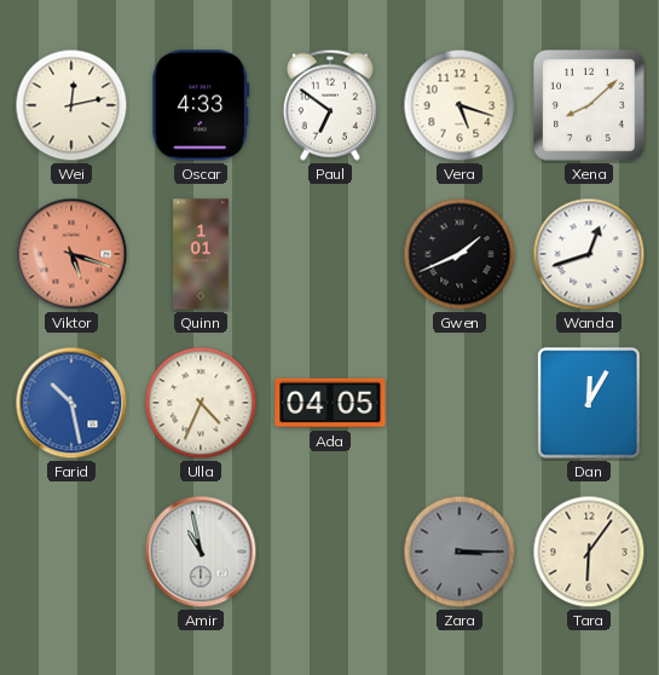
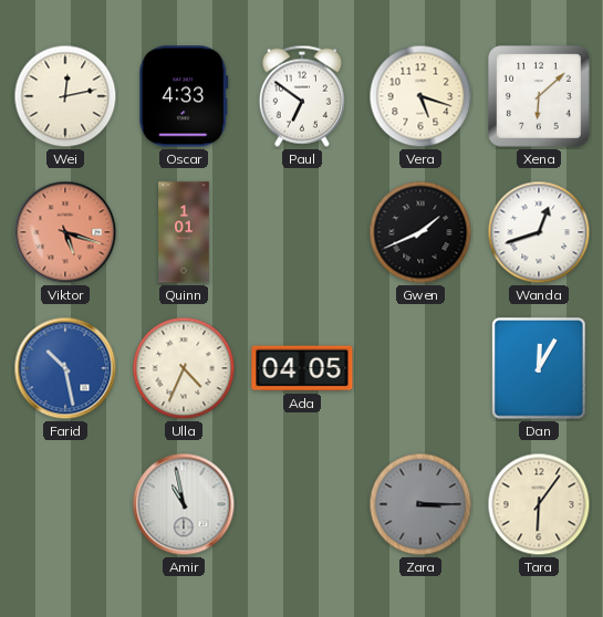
Xena: 8:08 -> 6:08 (540, 97)
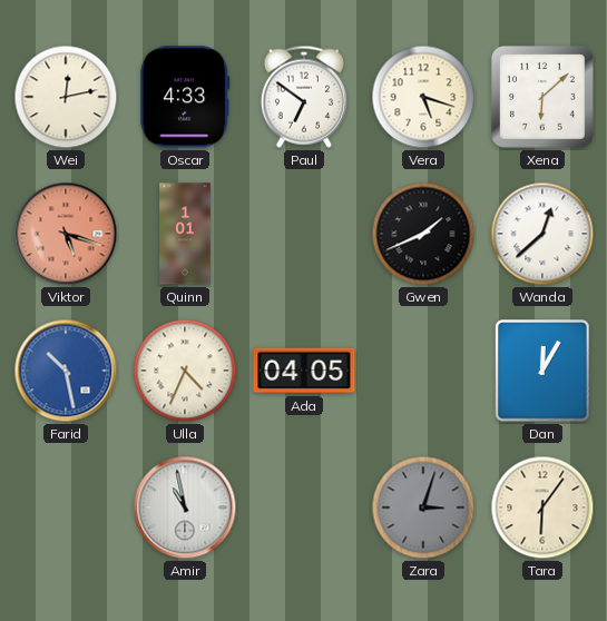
Wanda: 12:42 -> 12:38 (542, 234)
Zara: 3:15 -> 3:03 (423, 507)
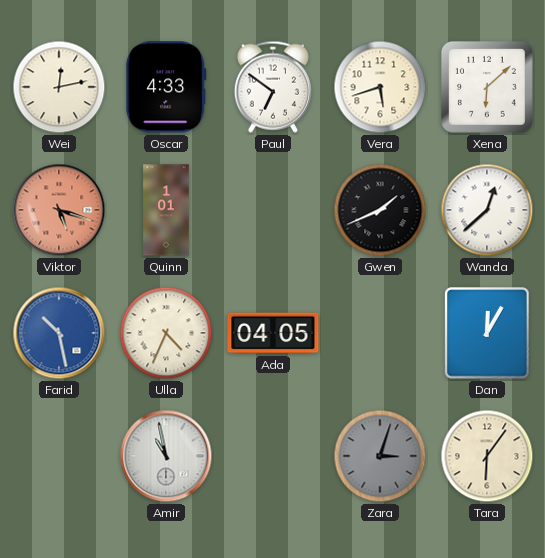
Vera: 5:18 -> 5:42 (380, 87)
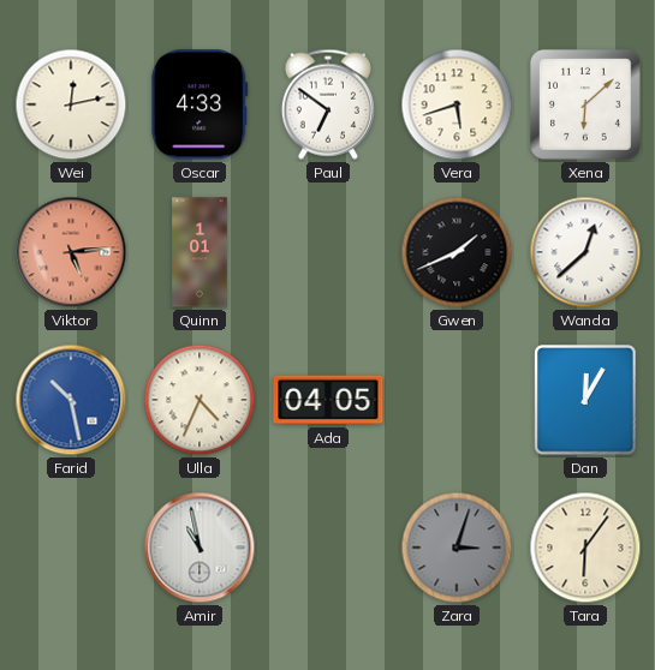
Viktor: 5:18 -> 5:14 (71, 252)
